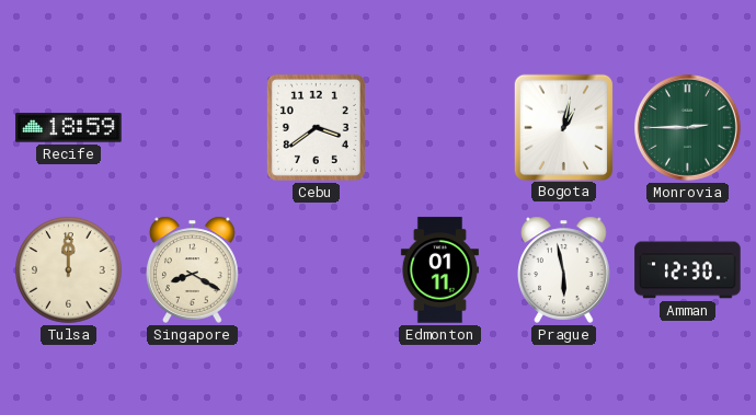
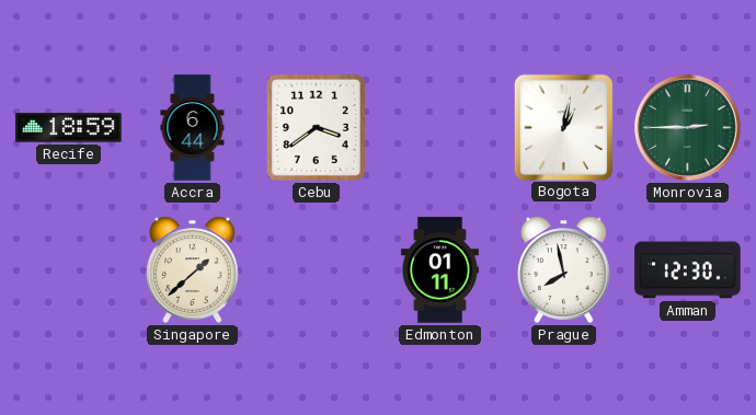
Accra: none -> 6:44 (193, 128)
Tulsa: 12:00 -> none (69, 270)
Singapore: 8:20 -> 1:38 (193, 269)
Prague: 5:58 -> 7:58 (564, 269)
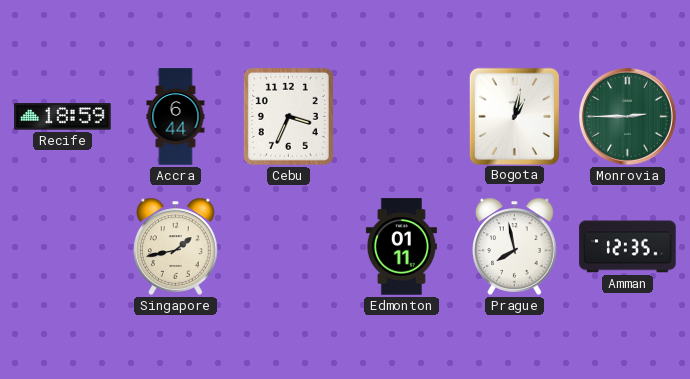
Cebu: 3:39 -> 3:34 (288, 116)
Singapore: 1:38 -> 1:43 (176, 246)
Amman: 12:30 -> 12:35 (628, 247)
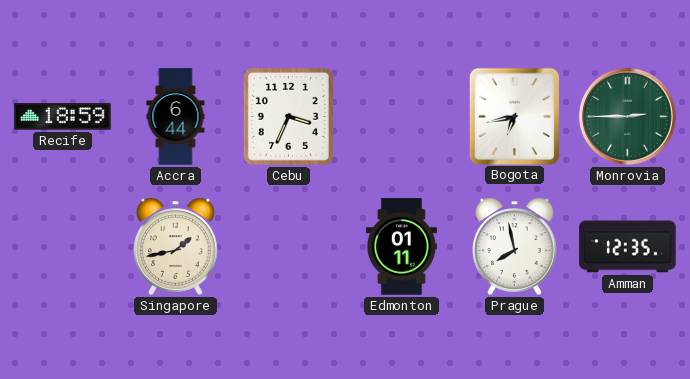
Bogota: 1:02 -> 6:43 (514, 116)
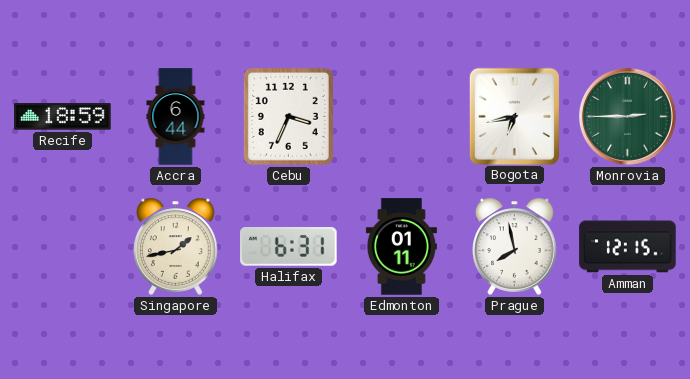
Halifax: none -> 6:31 (289, 247)
Amman: 12:35 -> 12:15 (628, 247)
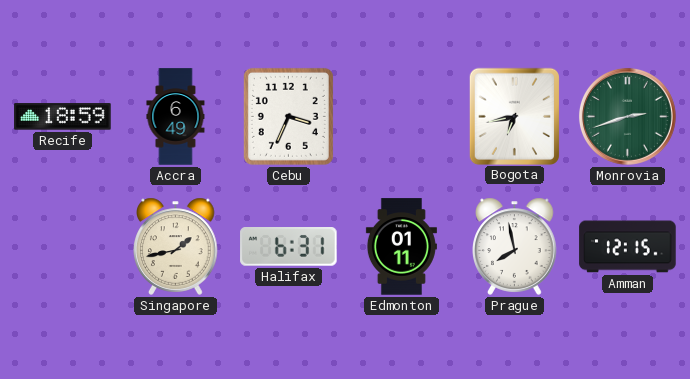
Accra: 6:44 -> 6:49 (176, 117)
Monrovia: 2:45 -> 2:42 (627, 116)
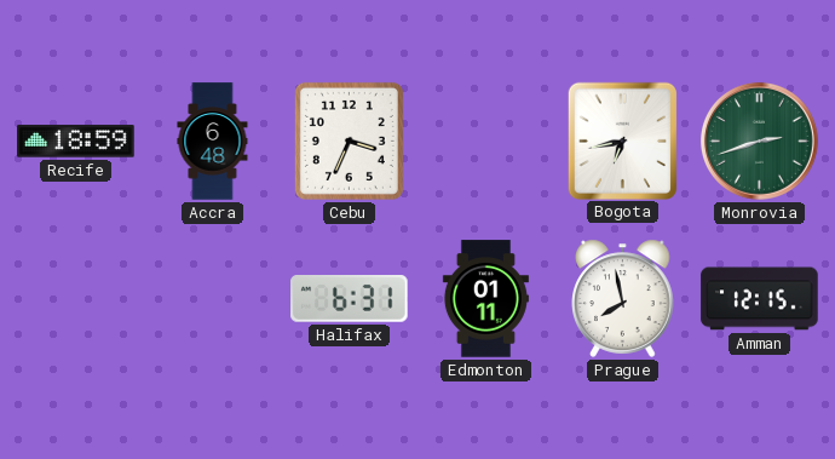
Accra: 6:49 -> 6:48 (213, 142)
Singapore: 1:43 -> none (176, 246)
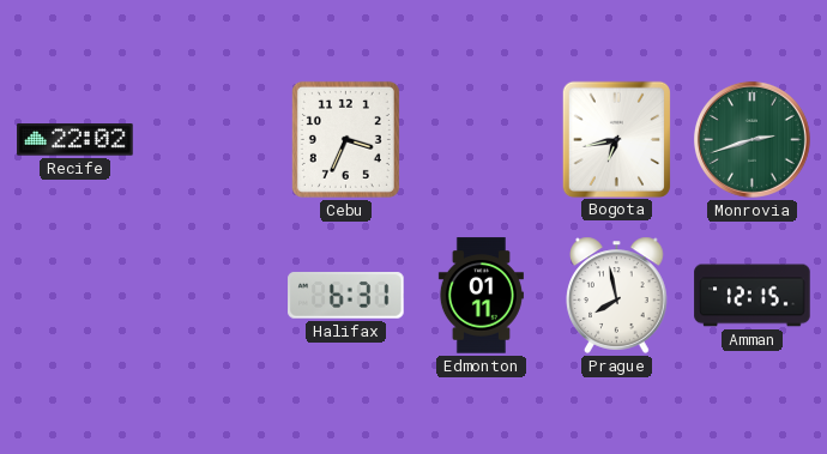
Recife: 18:59 -> 22:02 (76, 140)
Accra: 6:48 -> none (213, 142)
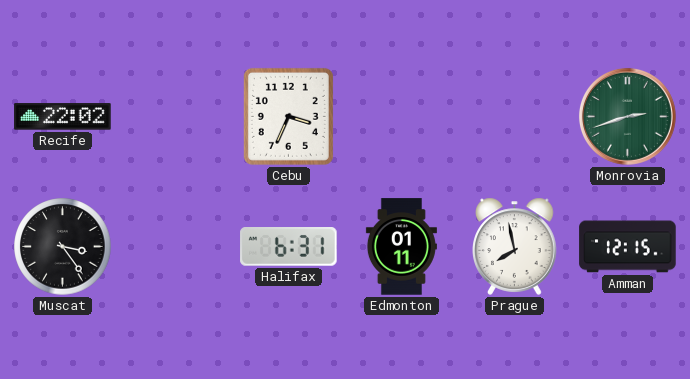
Bogota: 6:43 -> none (616, 139)
Muscat: none -> 3:24 (63, 247)
